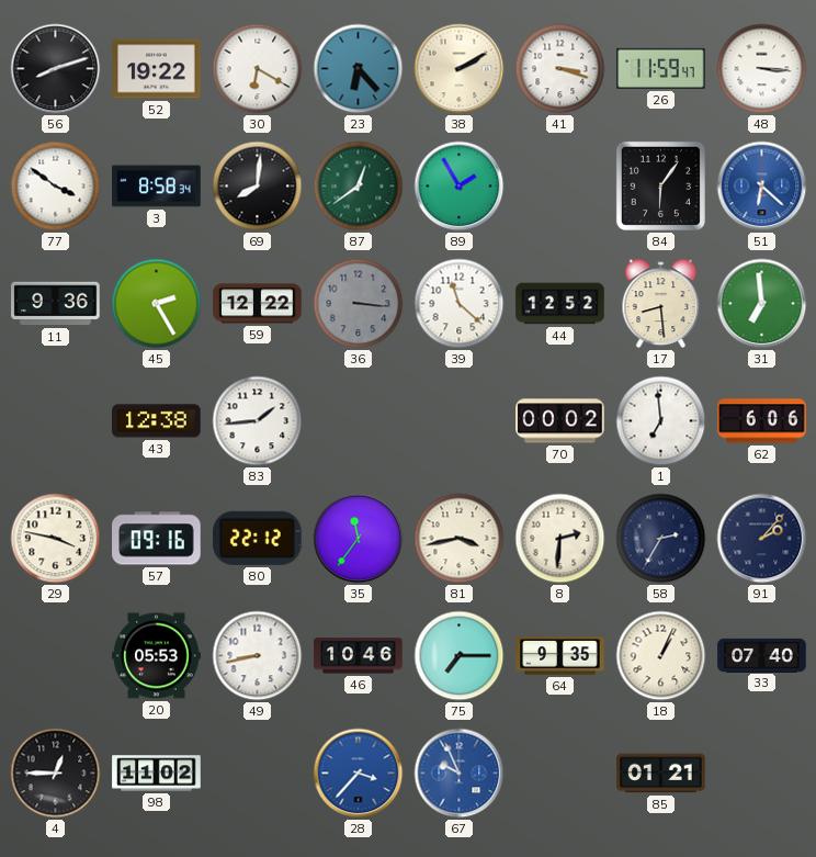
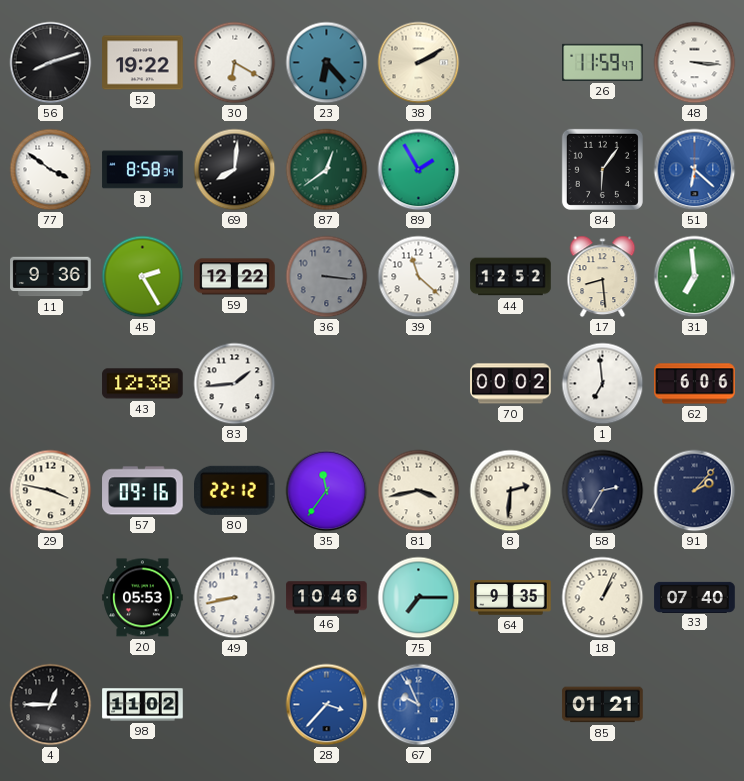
41: 3:18 -> none (560, 69)
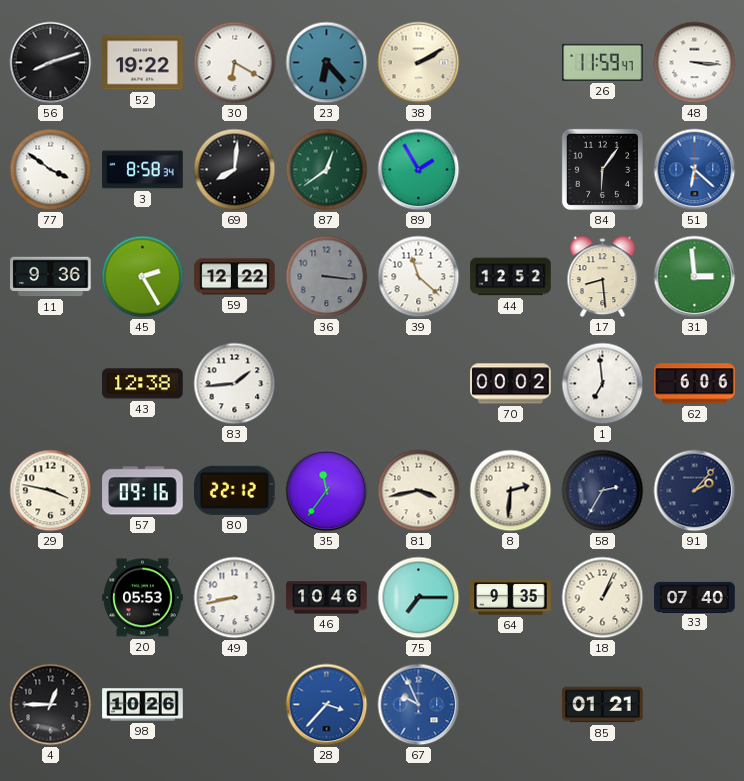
31: 6:59 -> 2:59 (695, 277)
98: 11:02 -> 10:26 (143, 705)
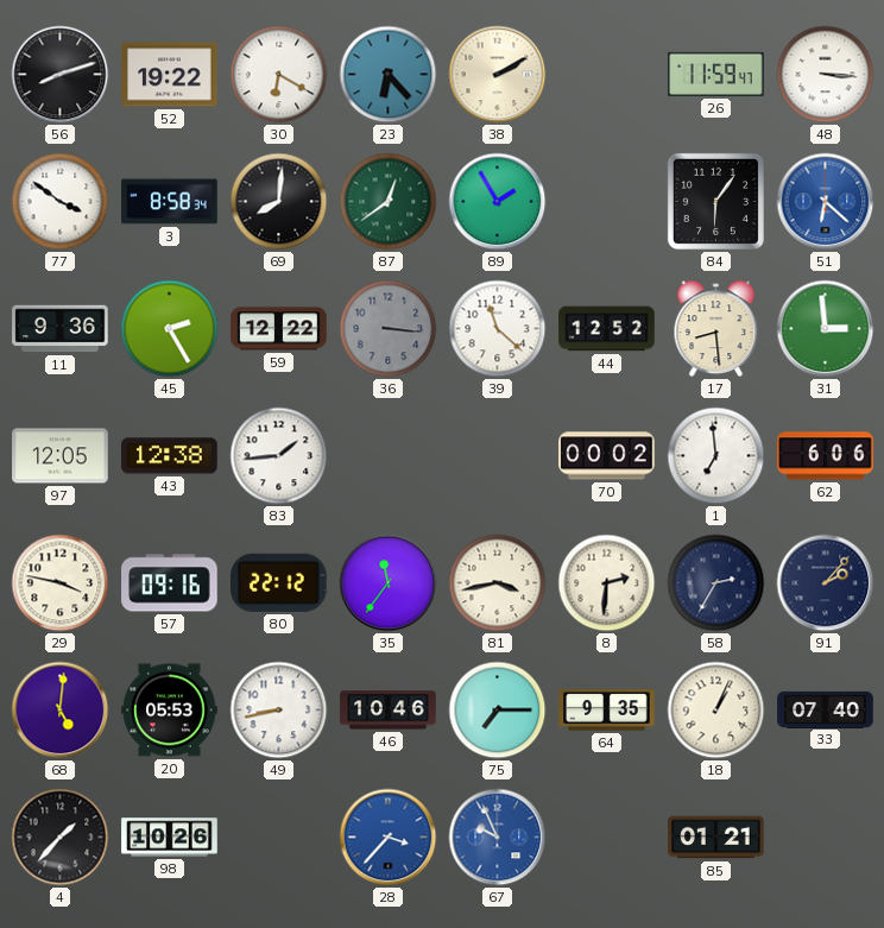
97: none -> 12:05 (61, 456)
68: none -> 5:01 (61, 711)
4: 12:45 -> 1:37 (61, 838)
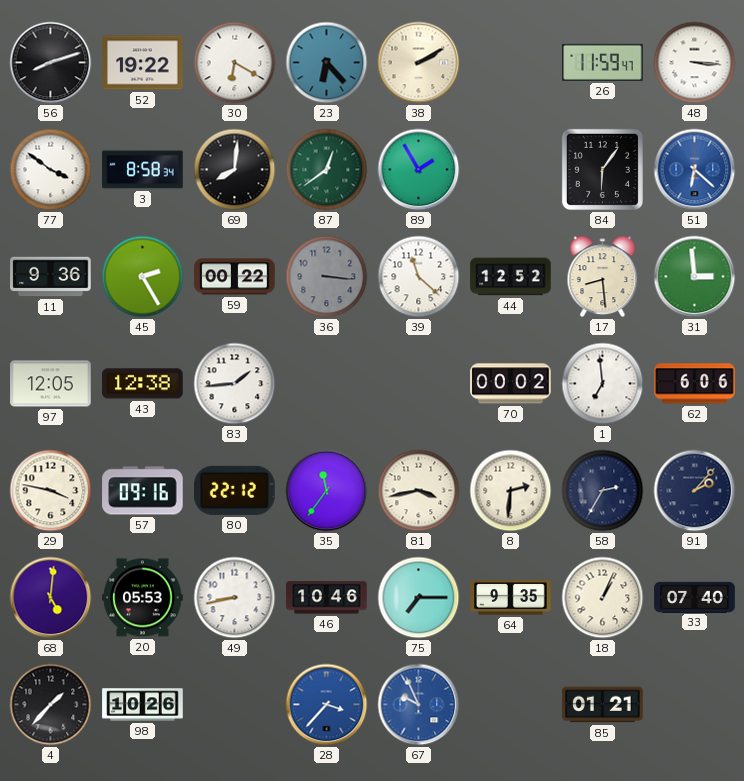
59: 12:22 -> 00:22 (235, 277)
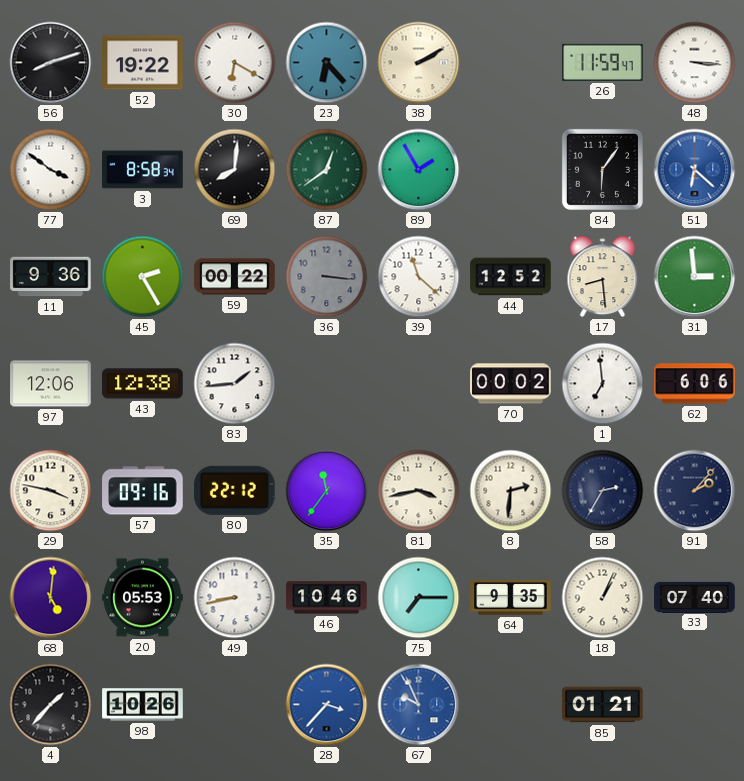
97: 12:05 -> 12:06 (51, 384)
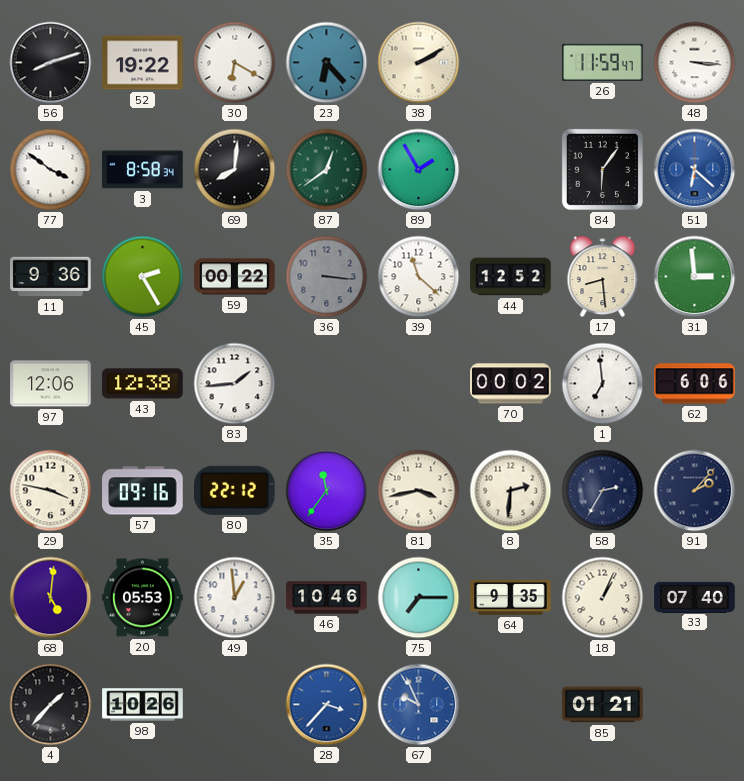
49: 8:43 -> 12:59 (235, 598)
